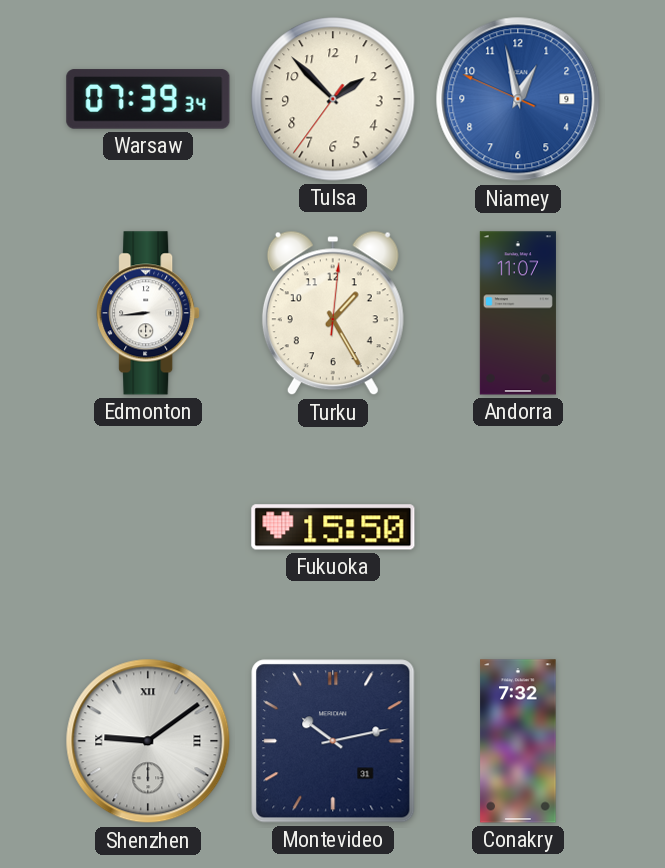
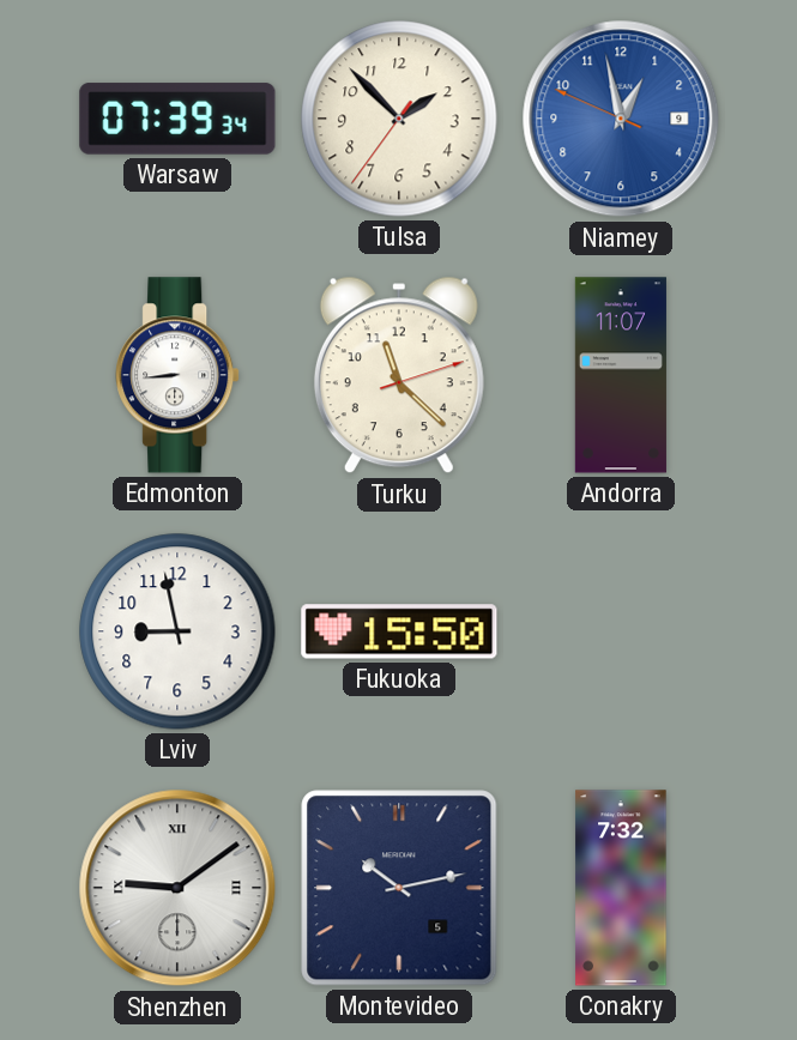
Turku: 1:25 -> 11:22 (399, 375)
Lviv: none -> 8:58 (177, 631)
Montevideo date: 31 -> 5 (399, 888)
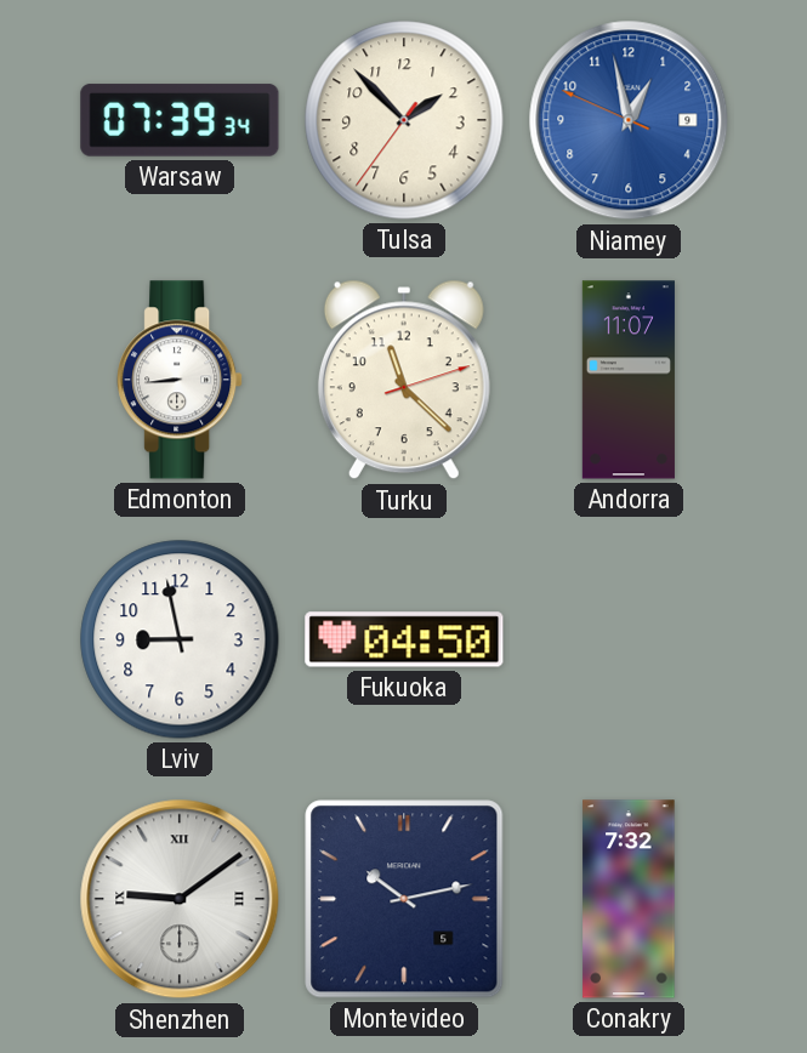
Fukuoka: 15:50 -> 04:50 (404, 639)
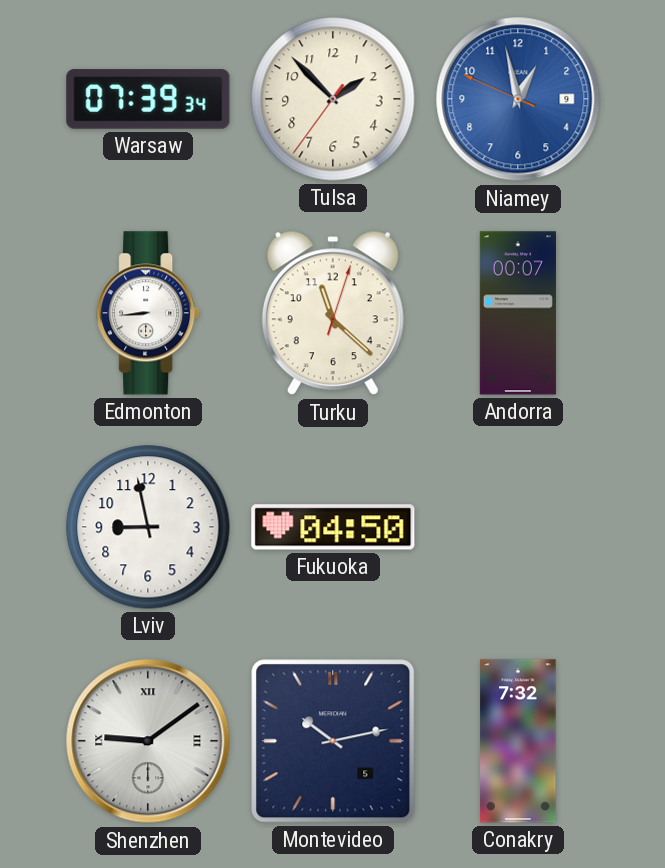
Turku: 11:22:12 -> 11:22:03 (333, 313)
Andorra: 11:07 -> 00:07 (518, 313)
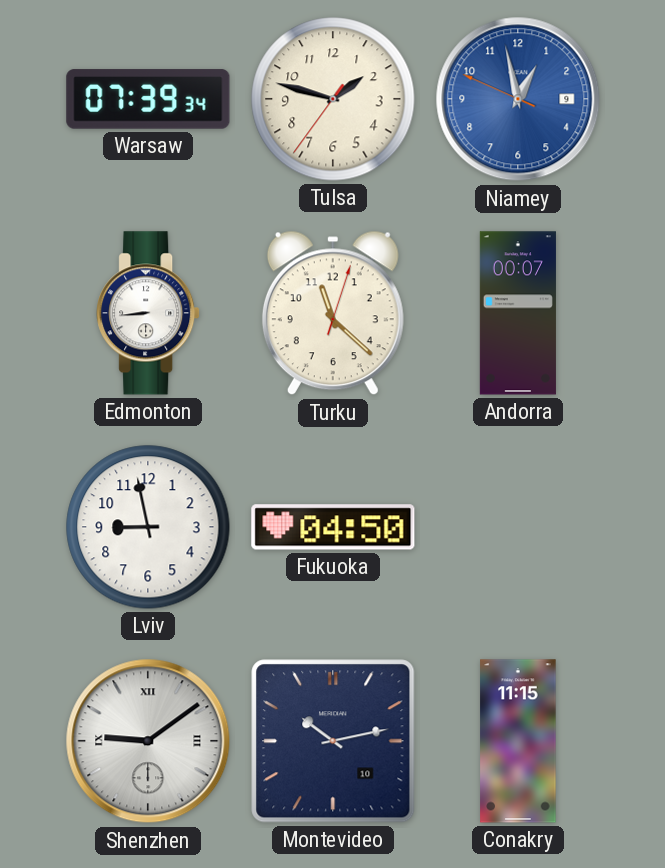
Tulsa: 1:52 -> 1:47 (333, 99)
Montevideo date: 5 -> 10 (333, 741)
Conakry: 7:32 -> 11:15 (518, 741)
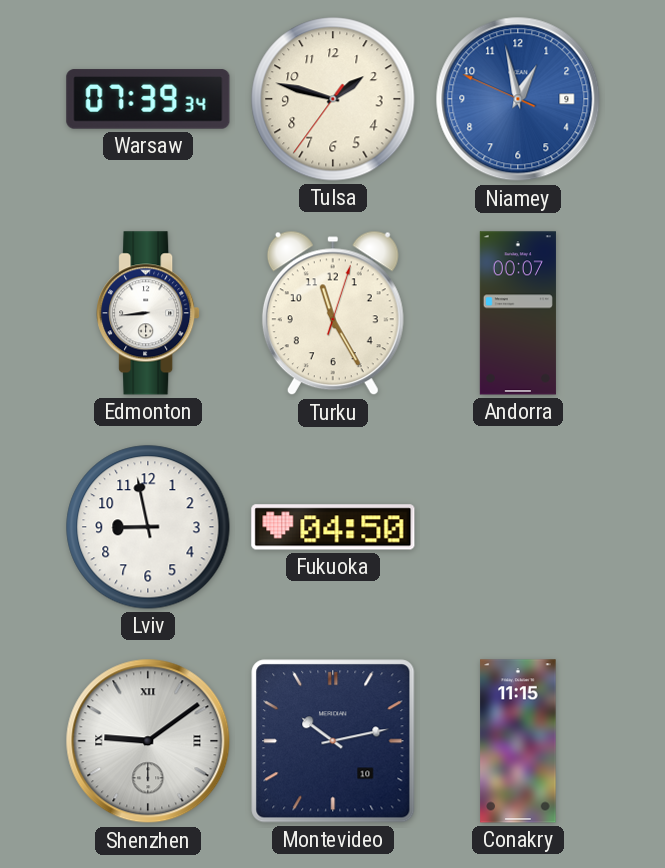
Turku: 11:22 -> 11:25 (333, 313)
